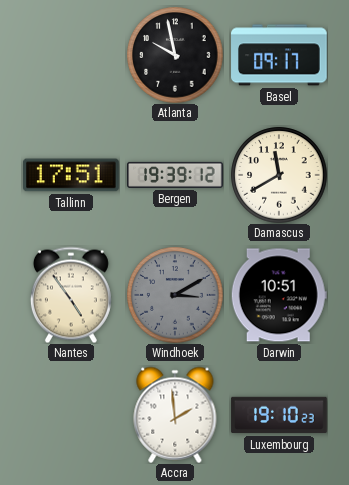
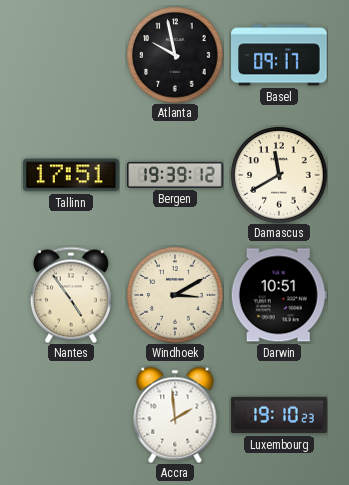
Windhoek dial: grey -> cream (175, 295)
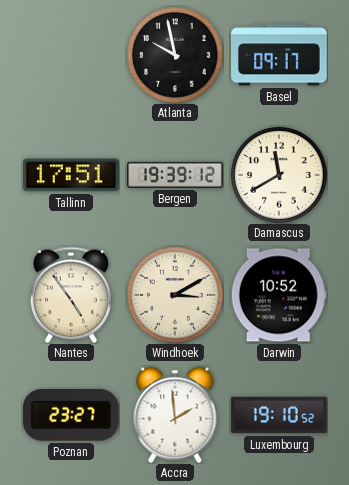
Darwin: 10:51 -> 10:52 (279, 295)
Poznan: none -> 23:27 (71, 415)
Luxembourg: 19:10:23 -> 19:10:52 (279, 415)
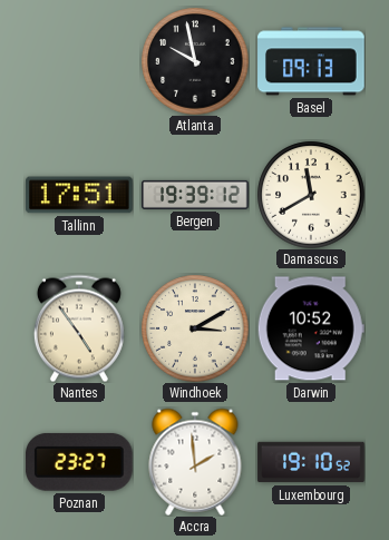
Basel: 09:17 -> 09:13 (311, 61)
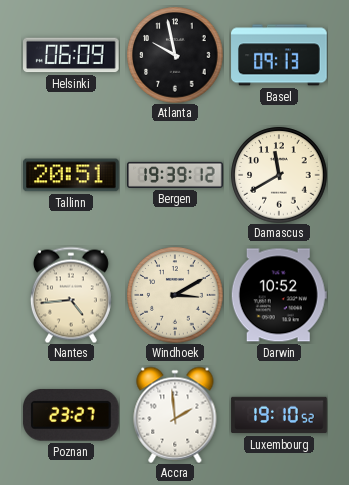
Helsinki: none -> 06:09 (72, 55)
Tallinn: 17:51 -> 20:51 (71, 175)
Nantes: 4:54 -> 4:44 (71, 295)
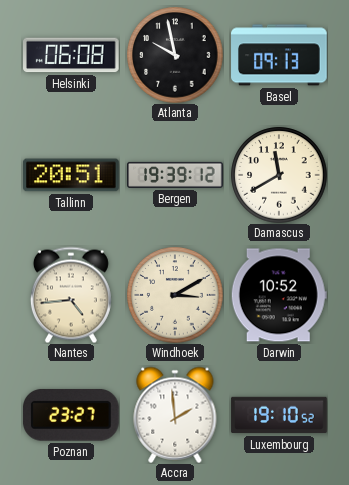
Helsinki: 06:09 -> 06:08 (72, 55)
